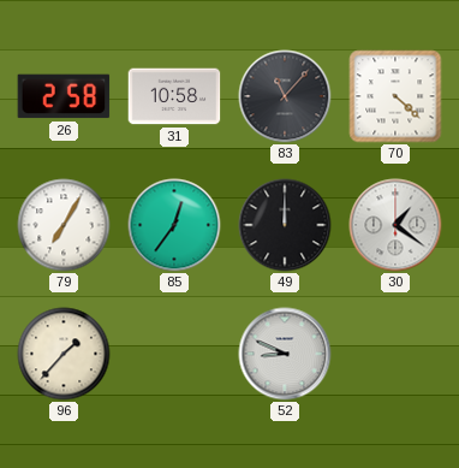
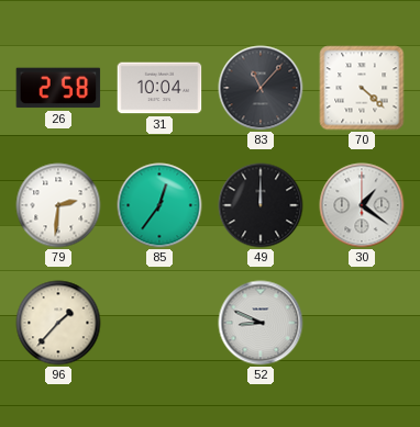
31: 10:58 -> 10:04 (159, 88)
79: 7:05 -> 2:31 (58, 205)
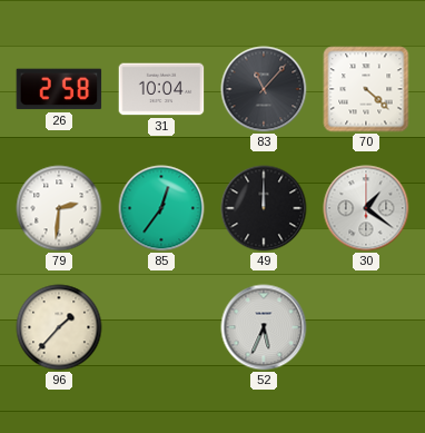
52: 8:49 -> 5:34 (264, 327)
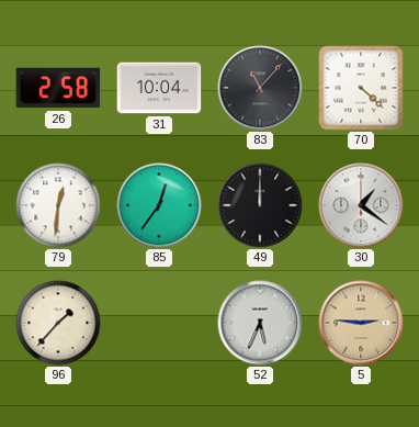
79: 2:31 -> 12:31 (58, 205)
5: none -> 2:46 (361, 323)
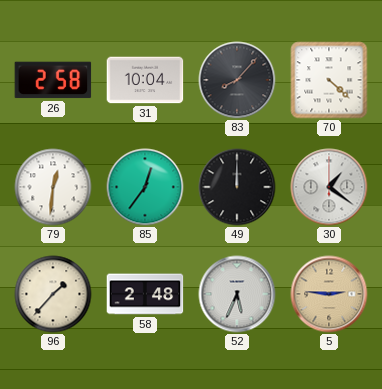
83: 11:07 -> 8:07 (237, 80)
58: none -> 2:48 (145, 294)
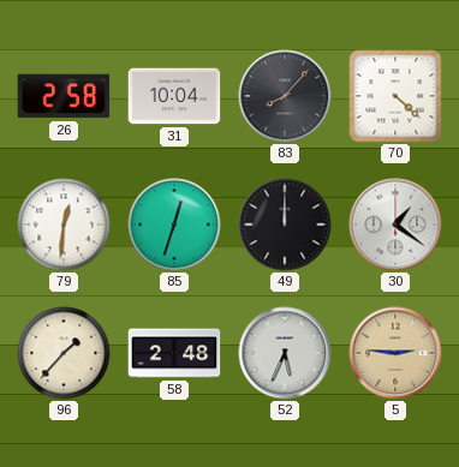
85: 12:36 -> 12:33 (174, 224)
